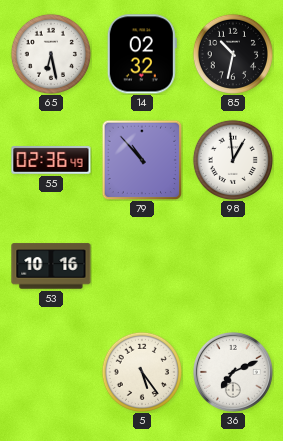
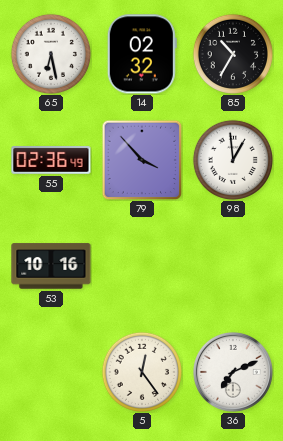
85: 10:32 -> 10:35 (233, 54)
79: 10:53 -> 3:53 (142, 160)
5: 5:24 -> 12:24 (142, 372)
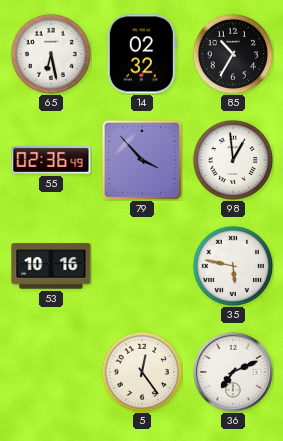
35: none -> 5:47 (233, 266)
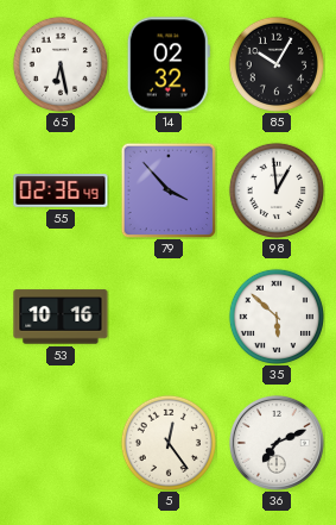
85: 10:35 -> 10:05 (277, 64)
35: 5:47 -> 5:52 (277, 317)
